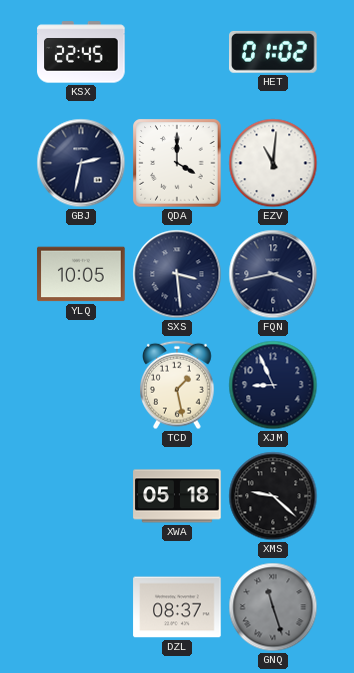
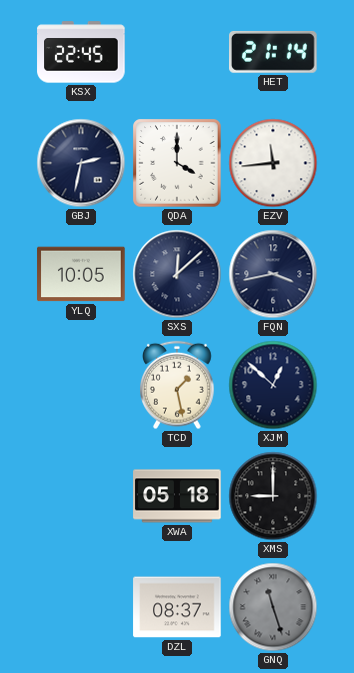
HET: 01:02 -> 21:14 (274, 52)
EZV: 11:01 -> 11:44 (273, 163)
SXS: 3:29 -> 12:08 (177, 274)
XJM: 8:56 -> 12:52 (273, 385)
XMS: 9:22 -> 9:00 (273, 496)
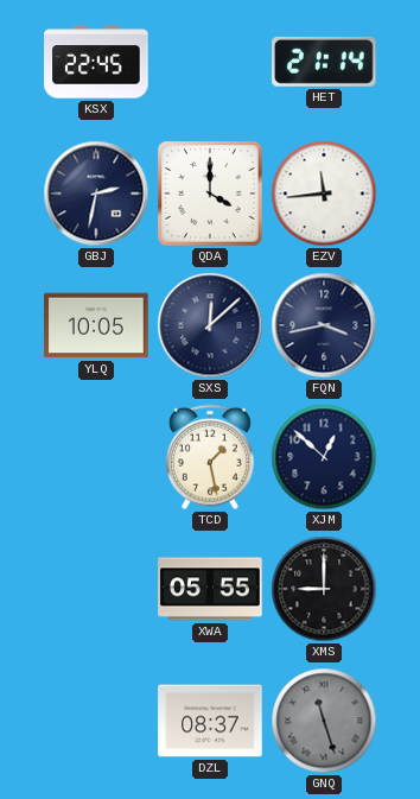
XWA: 05:18 -> 05:55 (210, 589)
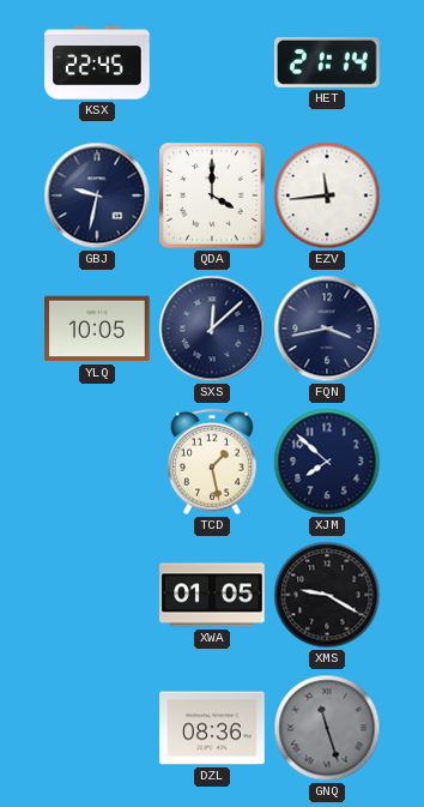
GBJ: 2:32 -> 9:32 (97, 195)
XJM: 12:52 -> 7:52 (327, 462)
XWA: 05:55 -> 01:05 (212, 595)
XMS: 9:00 -> 9:20 (327, 595)
DZL: 08:37 -> 08:36 (212, 728)
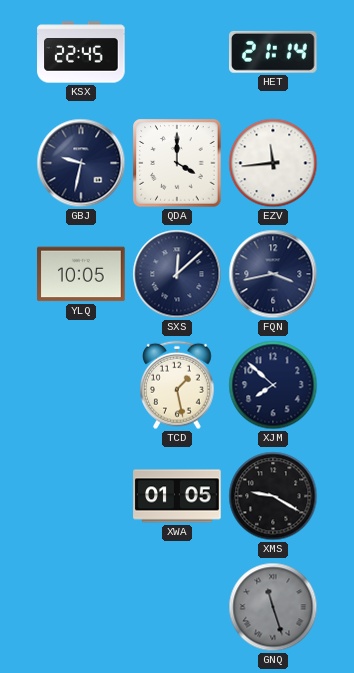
DZL: 08:36 -> none (212, 728)
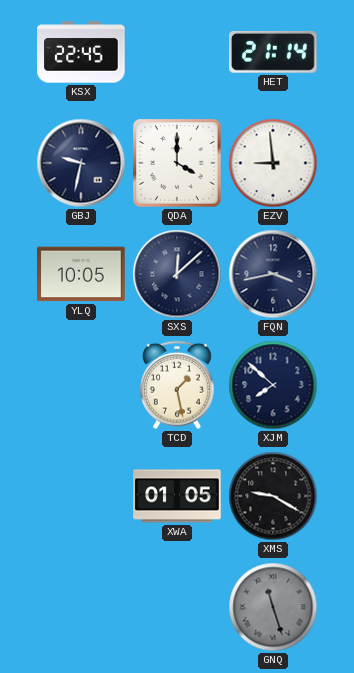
EZV: 11:44 -> 8:59 (273, 163)
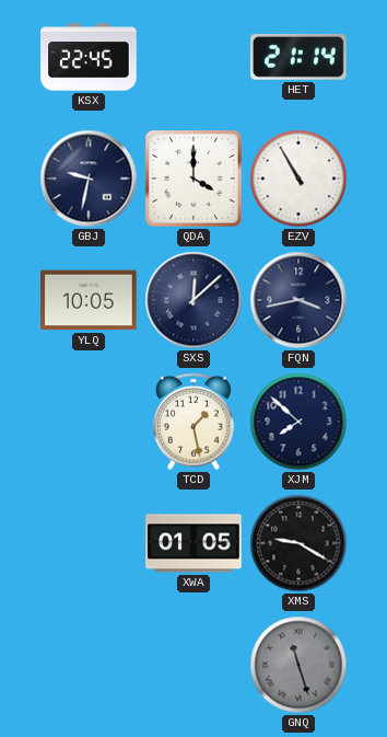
EZV: 8:59 -> 10:55 (298, 179)
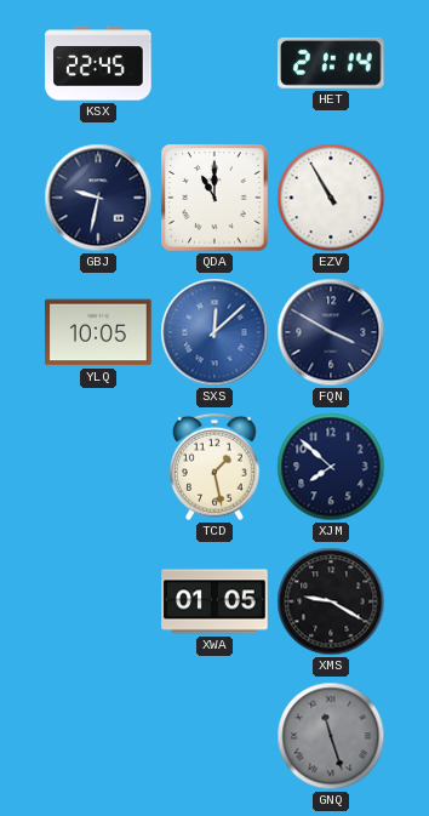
QDA: 4:00 -> 11:00 (215, 198)
SXS dial: navy -> blue (215, 332)
FQN: 3:43 -> 3:50 (331, 332)
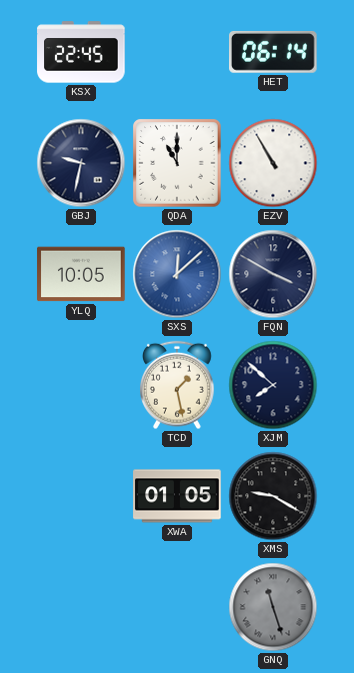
HET: 21:14 -> 06:14 (274, 52)
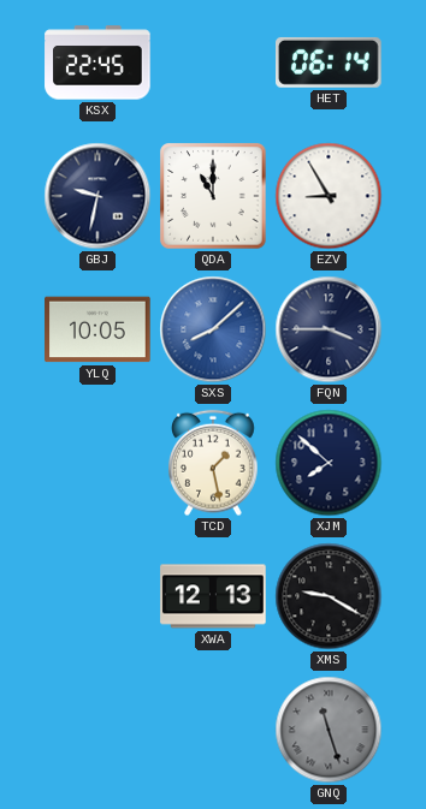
EZV: 10:55 -> 8:55 (329, 196)
SXS: 12:08 -> 8:08 (213, 329)
FQN: 3:50 -> 3:45 (329, 329)
XWA: 01:05 -> 12:13 (213, 596)
